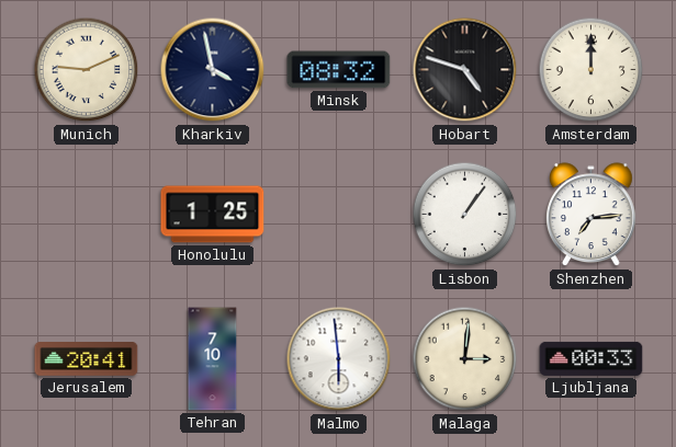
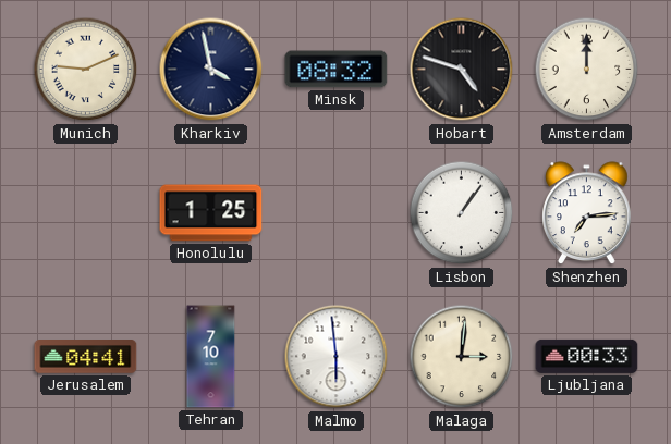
Jerusalem: 20:41 -> 04:41 (86, 357)
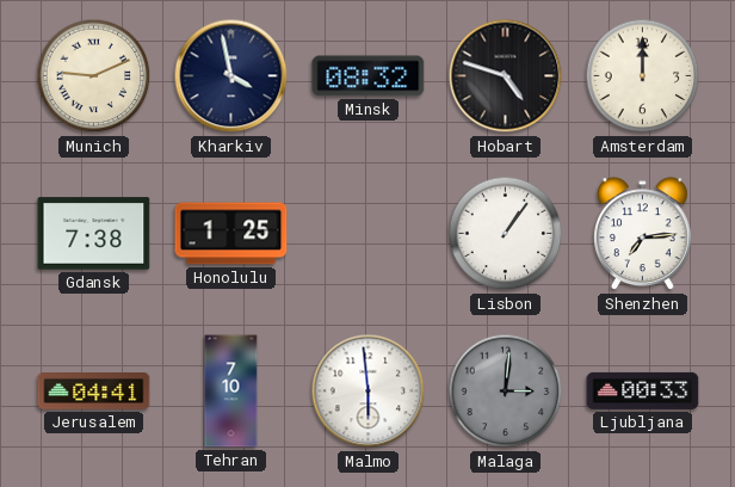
Gdansk: none -> 7:38 (94, 234)
Malaga dial: cream -> grey (506, 392)
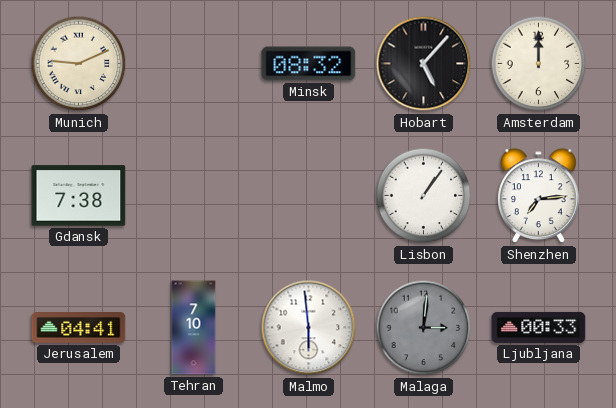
Kharkiv: 3:58 -> none (231, 76)
Hobart: 4:48 -> 5:07 (424, 64)
Honolulu: 1:25 -> none (231, 234)
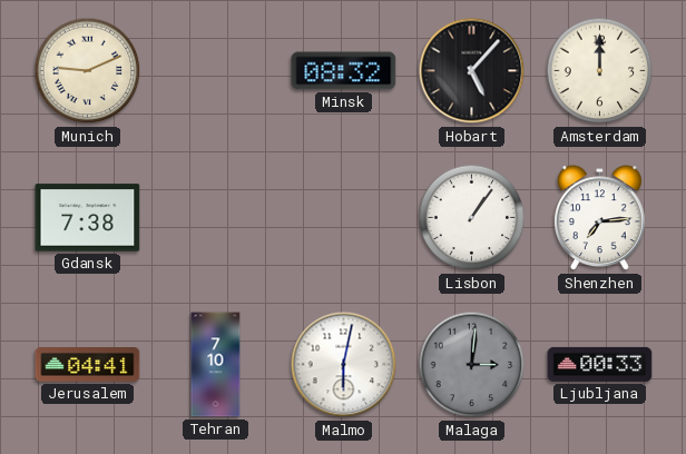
Malmo: 5:59 -> 6:02 (344, 365)
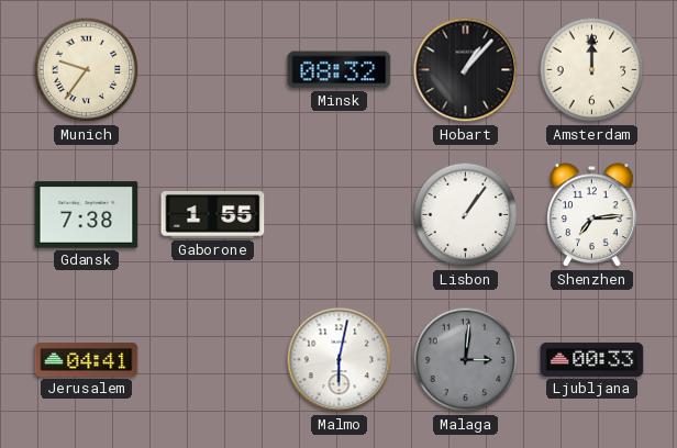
Munich: 9:11 -> 9:36 (87, 70)
Hobart: 5:07 -> 1:07 (466, 70)
Gaborone: none -> 1:55 (213, 215)
Tehran: 7:10 -> none (216, 365)
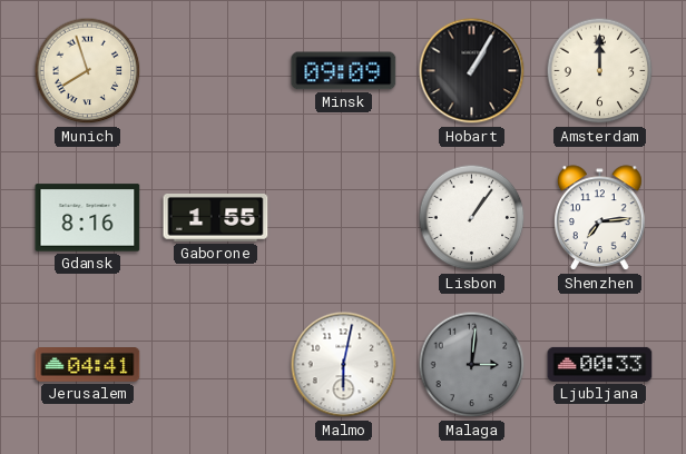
Munich: 9:36 -> 7:57 (88, 71)
Minsk: 08:32 -> 09:09 (344, 71)
Hobart: 1:07 -> 1:05 (472, 71)
Gdansk: 7:38 -> 8:16 (88, 218)
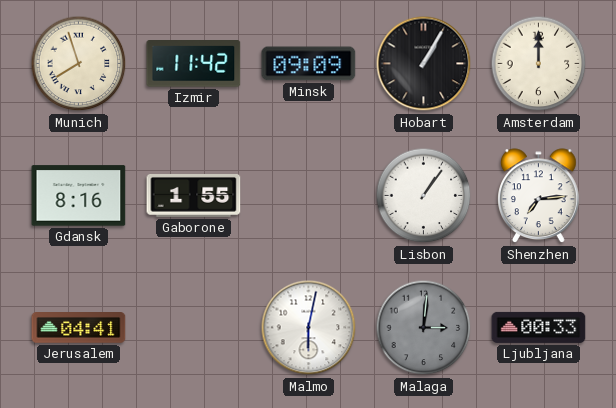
Izmir: none -> 11:42 (194, 64)
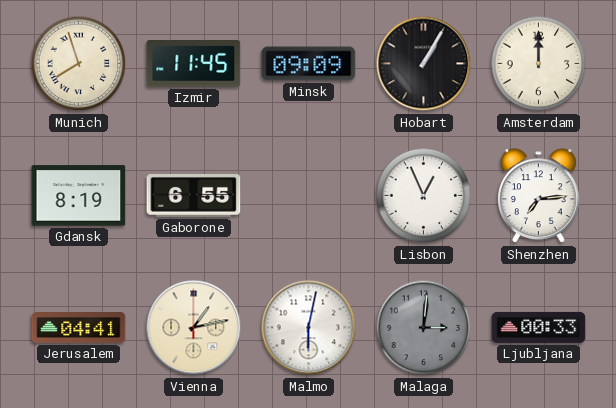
Izmir: 11:42 -> 11:45 (194, 64)
Gdansk: 8:16 -> 8:19 (79, 196)
Gaborone: 1:55 -> 6:55 (194, 196)
Lisbon: 1:06 -> 12:56 (424, 196)
Vienna: none -> 1:13 (194, 328)
